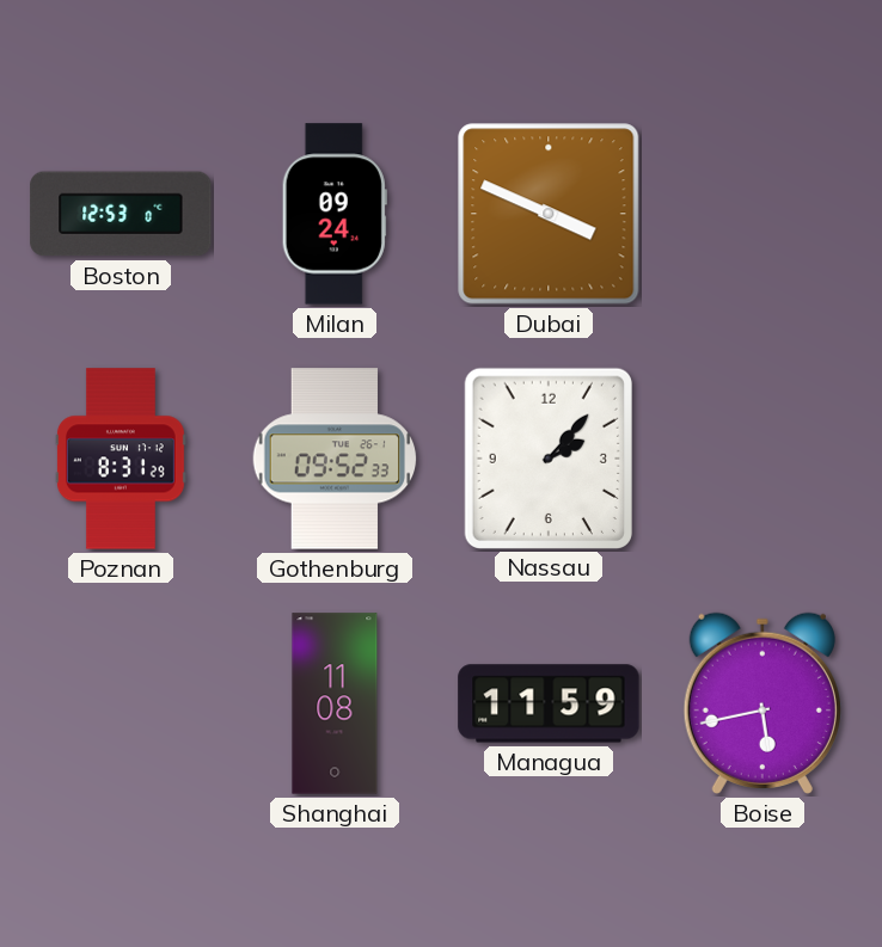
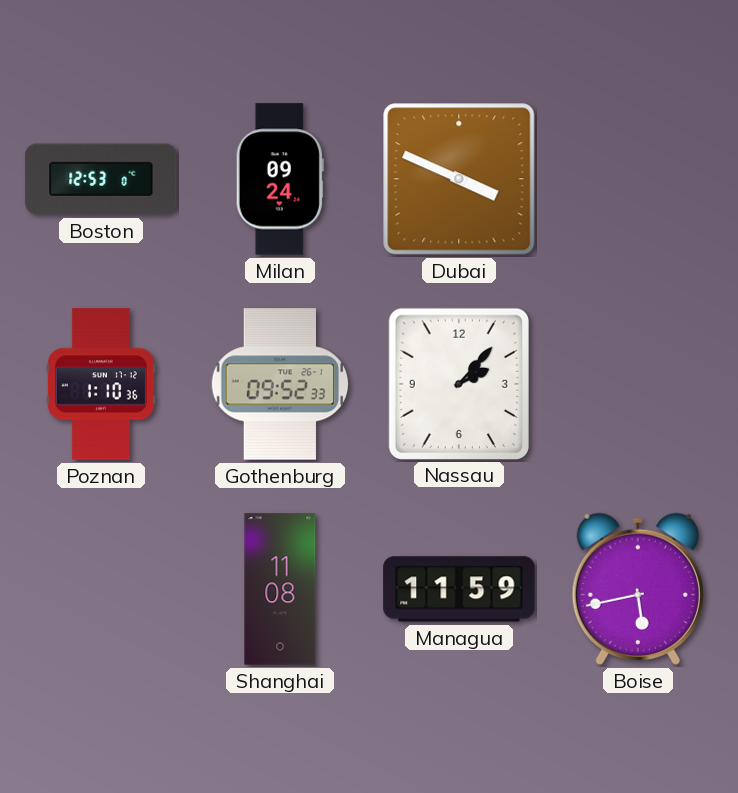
Poznan: 8:31 -> 1:10 (101, 384)
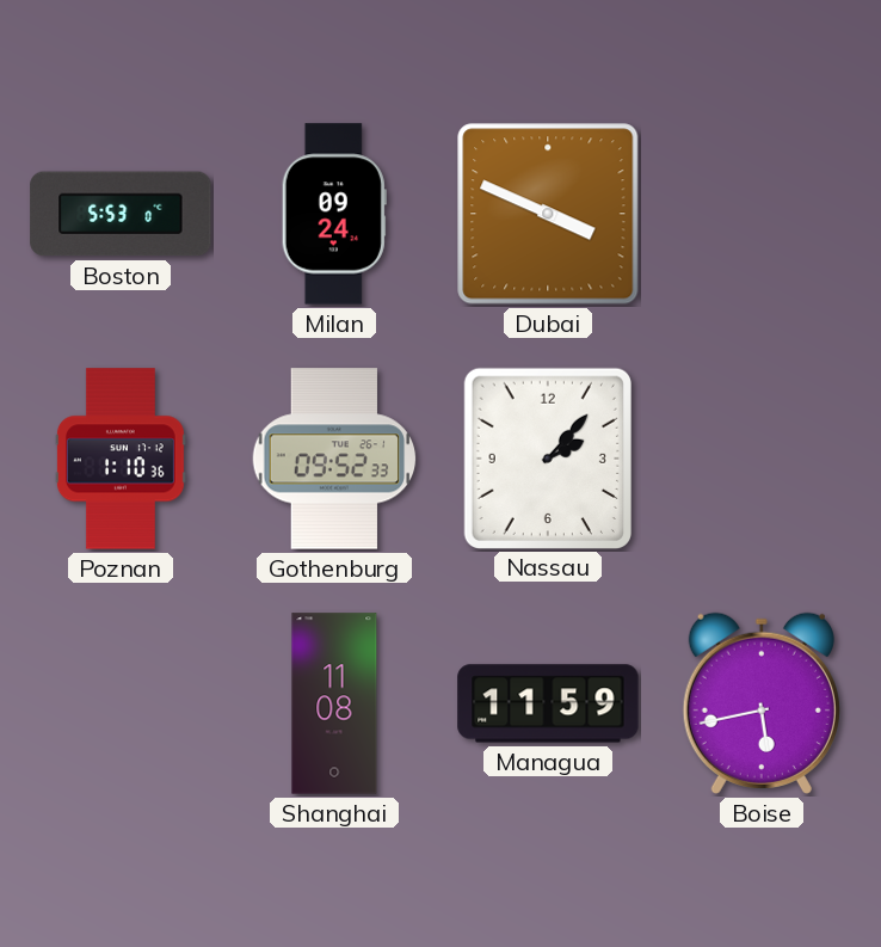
Boston: 12:53 -> 5:53 (121, 214)
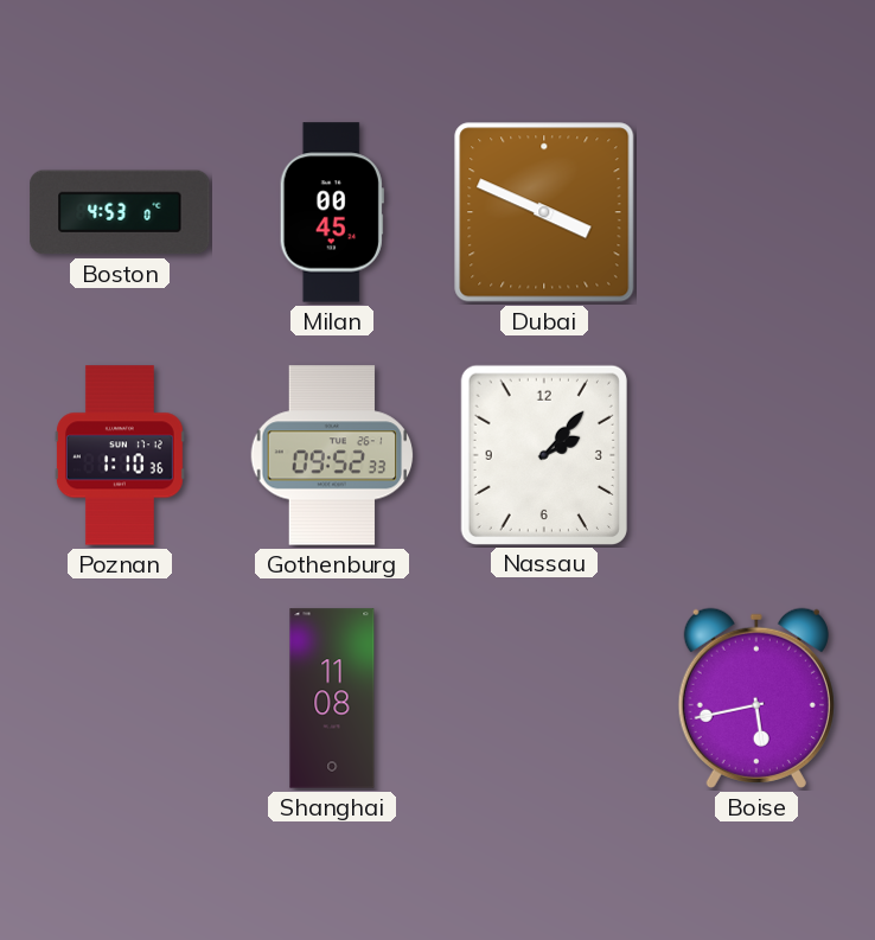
Boston: 5:53 -> 4:53 (120, 212)
Milan: 09:24 -> 00:45 (332, 212)
Managua: 11:59 -> none (548, 703)
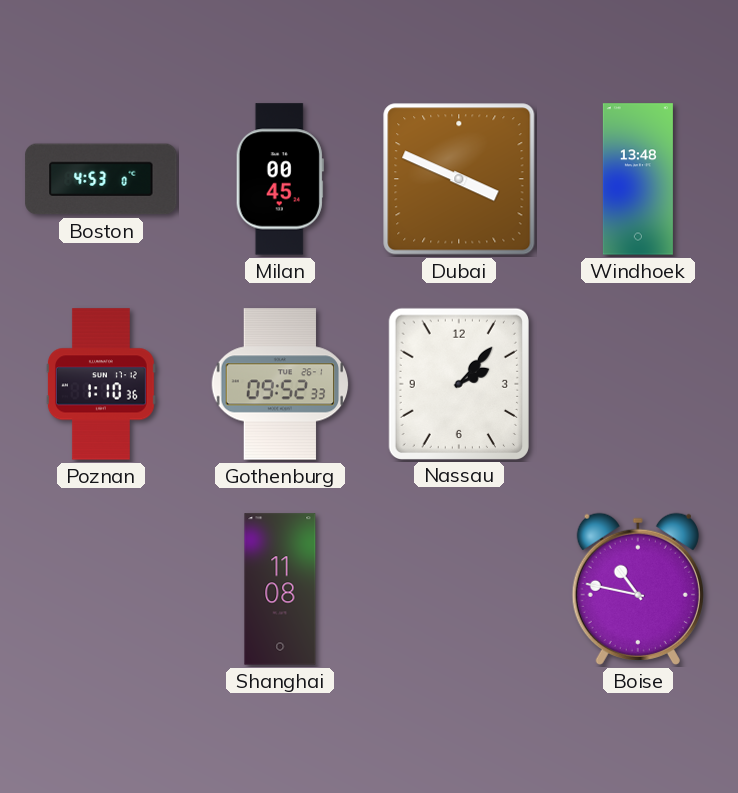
Windhoek: none -> 13:48 (638, 179)
Boise: 5:43 -> 10:47 (638, 589)
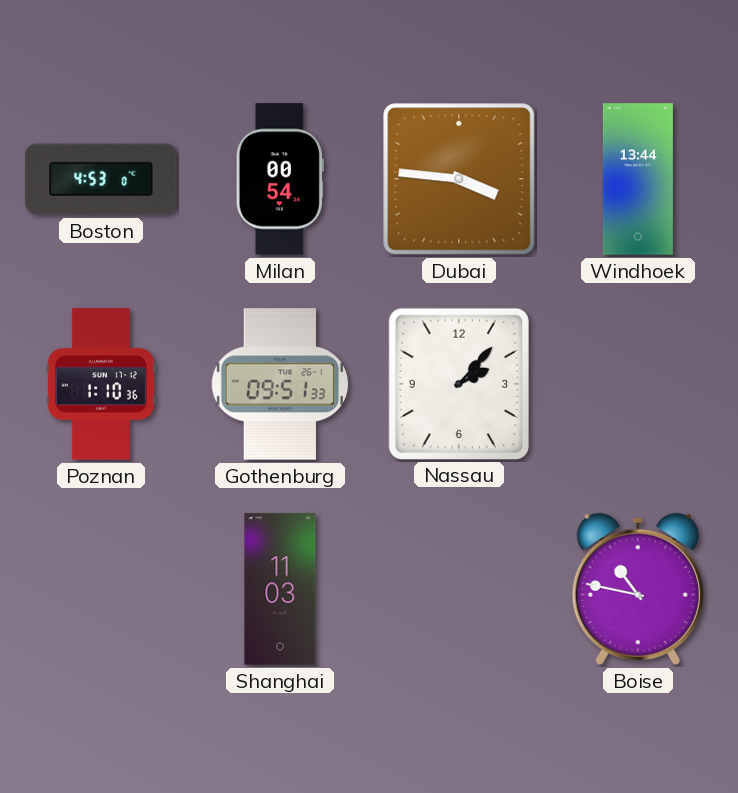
Milan: 00:45 -> 00:54 (280, 179)
Dubai: 3:49 -> 3:46 (459, 179)
Windhoek: 13:48 -> 13:44 (638, 179)
Gothenburg: 09:52 -> 09:51 (280, 384)
Shanghai: 11:08 -> 11:03 (280, 589)
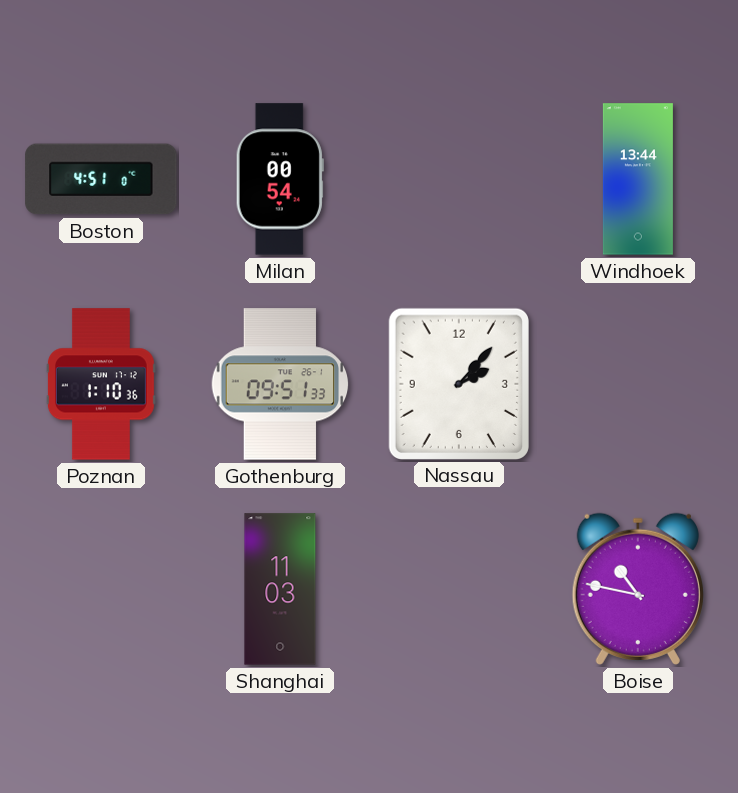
Boston: 4:53 -> 4:51 (101, 179)
Dubai: 3:46 -> none (459, 179)
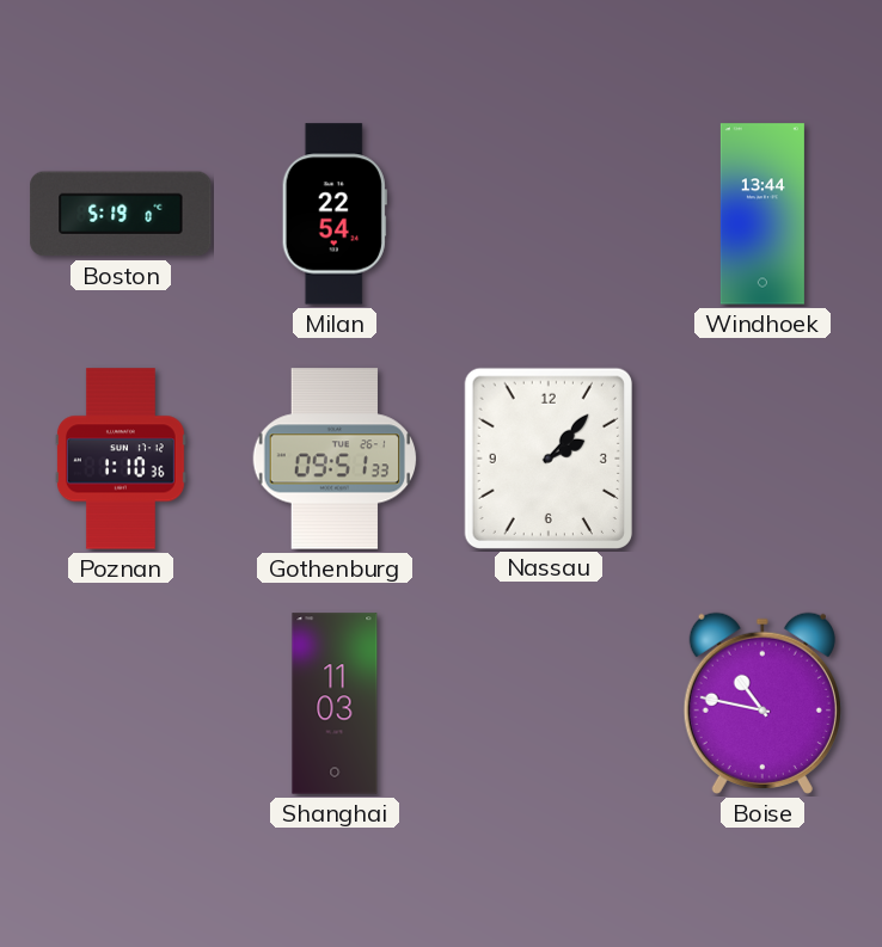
Boston: 4:51 -> 5:19 (121, 214)
Milan: 00:54 -> 22:54 (335, 214)
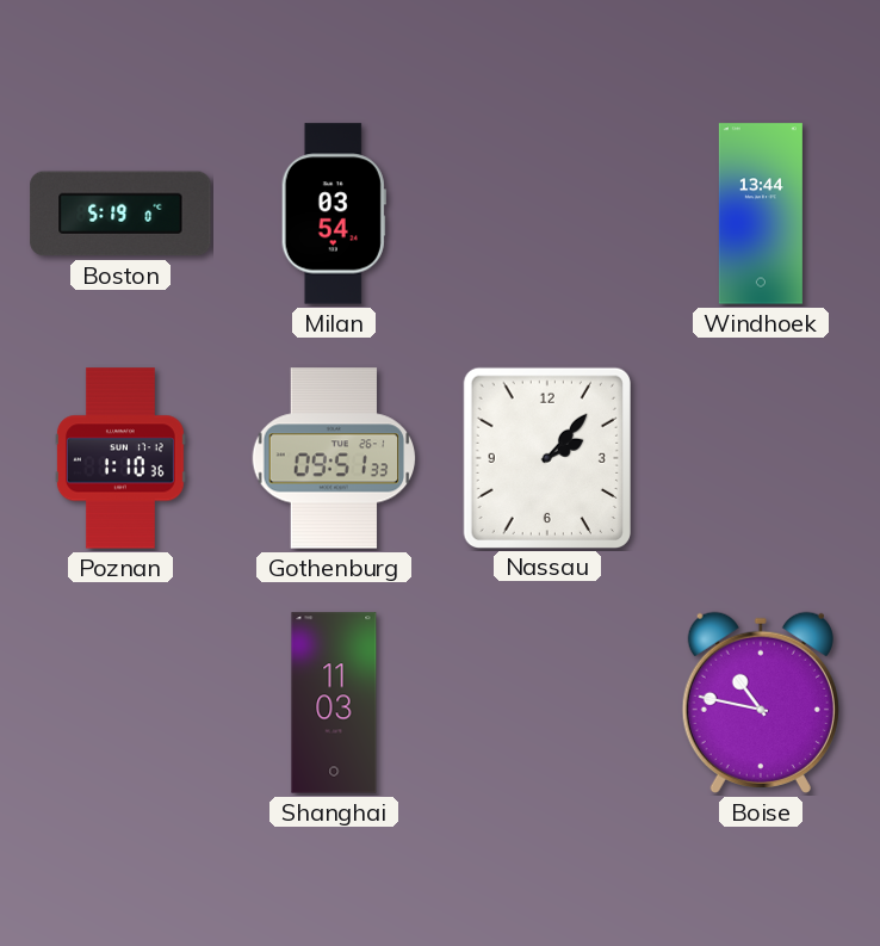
Milan: 22:54 -> 03:54 (334, 214)
